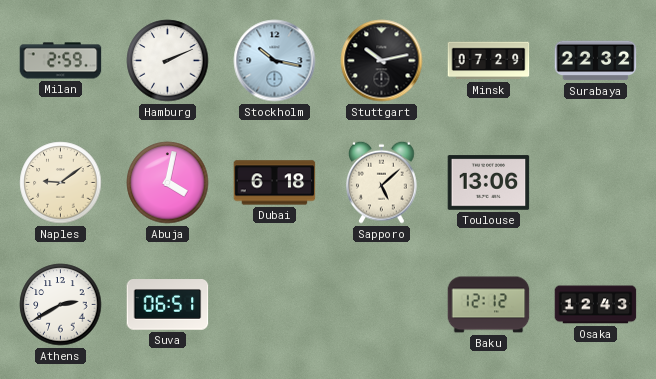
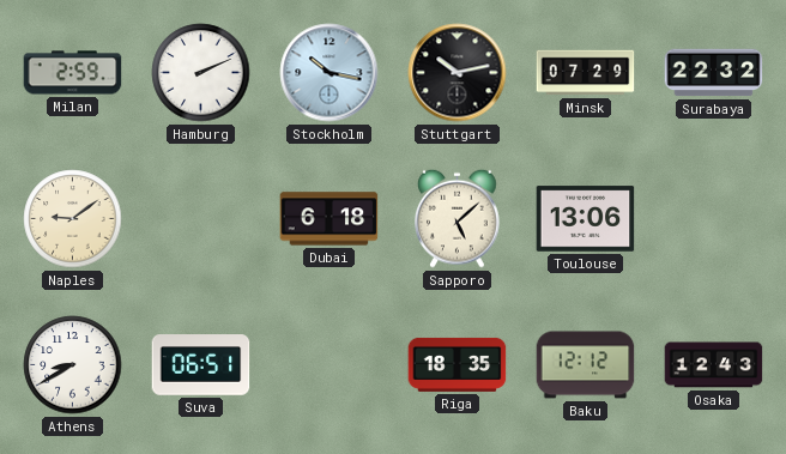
Abuja: 4:02 -> none (168, 183)
Athens: 2:40 -> 8:40 (73, 365)
Riga: none -> 18:35 (458, 364)
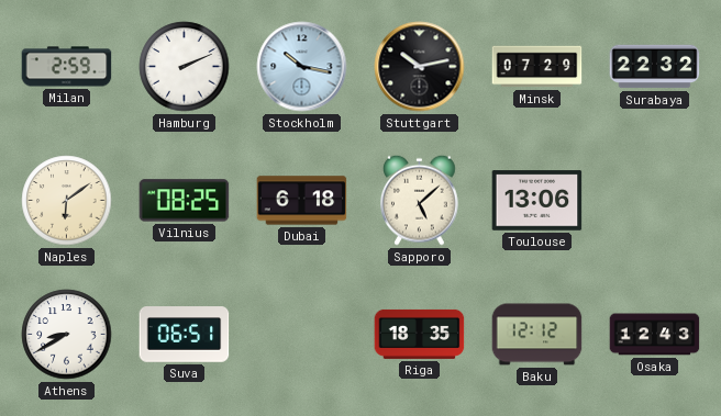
Naples: 9:09 -> 6:09 (67, 201)
Vilnius: none -> 08:25 (185, 201)
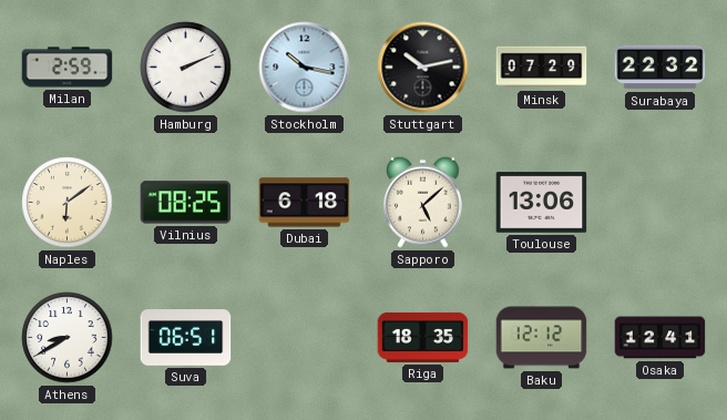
Osaka: 12:43 -> 12:41 (661, 338)
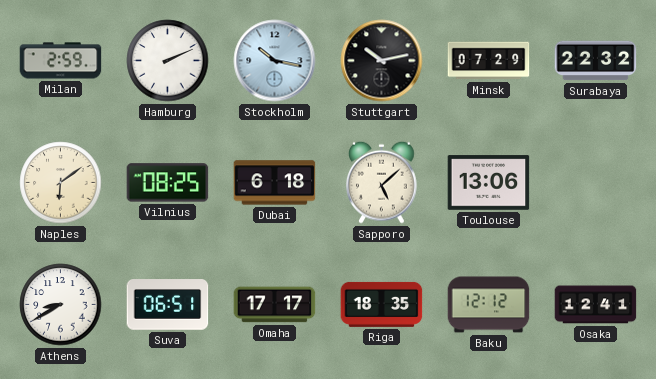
Omaha: none -> 17:17 (275, 305)
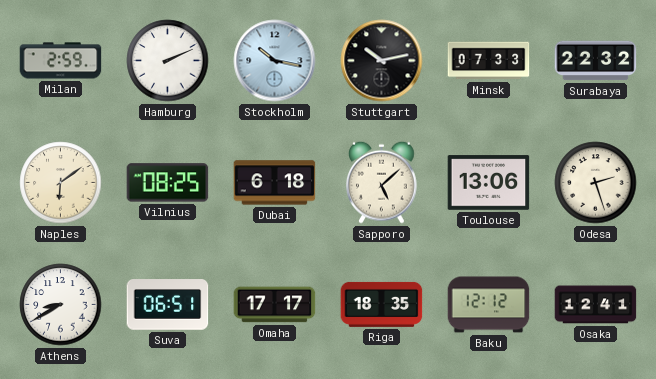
Minsk: 07:29 -> 07:33 (489, 61)
Odesa: none -> 2:27 (596, 183)
